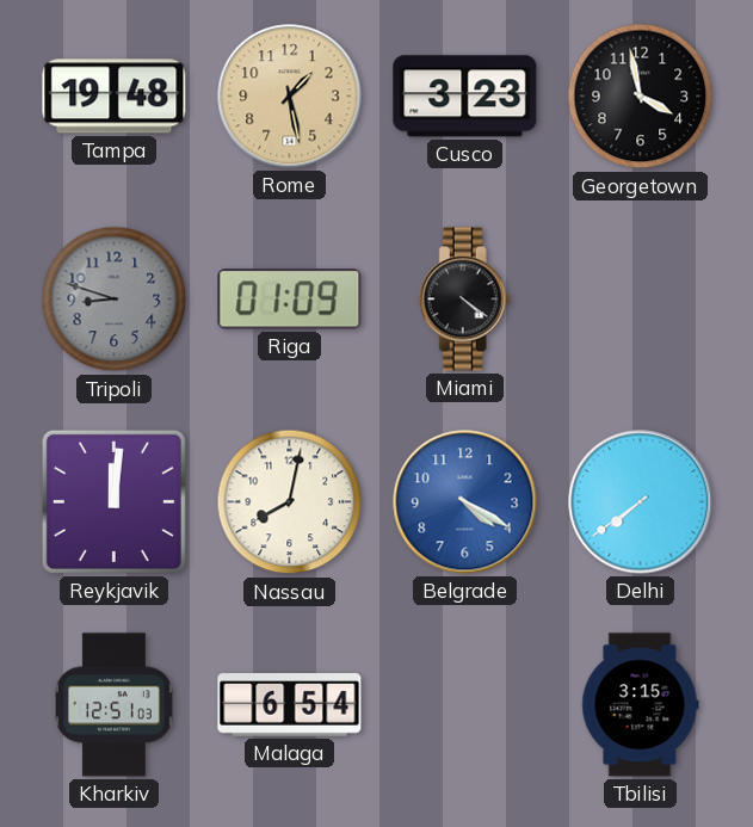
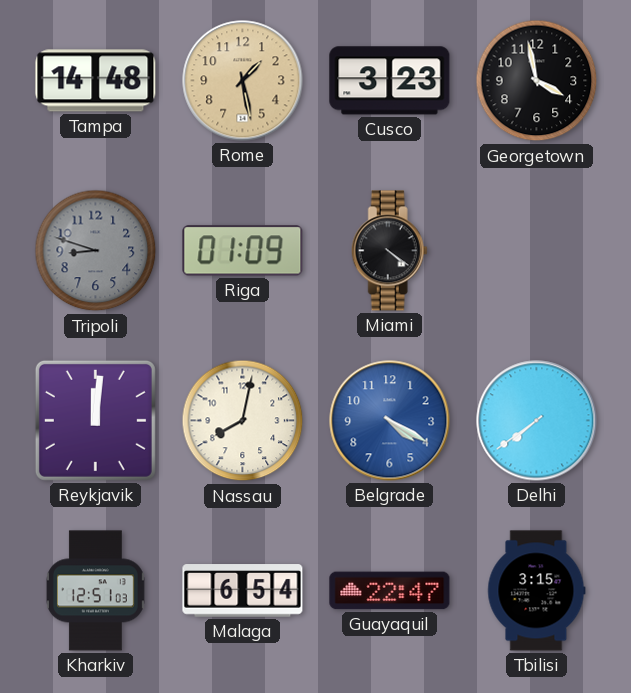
Tampa: 19:48 -> 14:48 (96, 81)
Guayaquil: none -> 22:47 (390, 591)
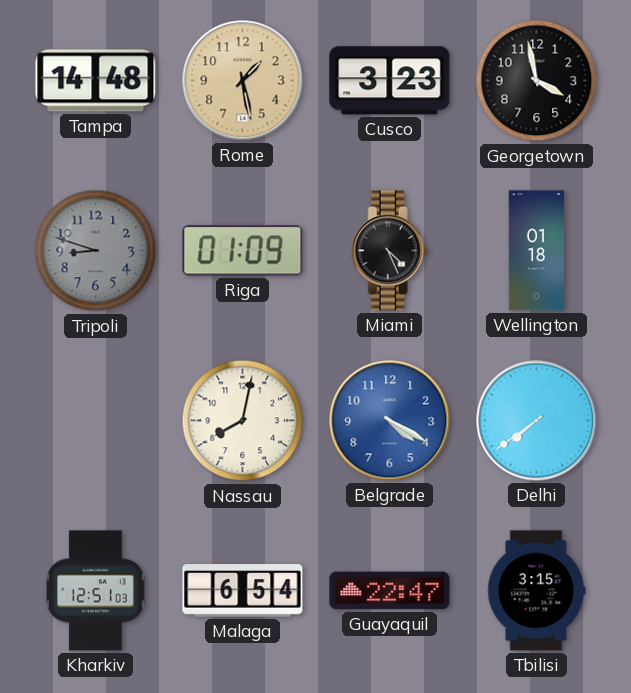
Miami: 4:21 -> 4:26 (389, 251)
Wellington: none -> 01:18 (537, 251)
Reykjavik: 12:01 -> none (95, 420)
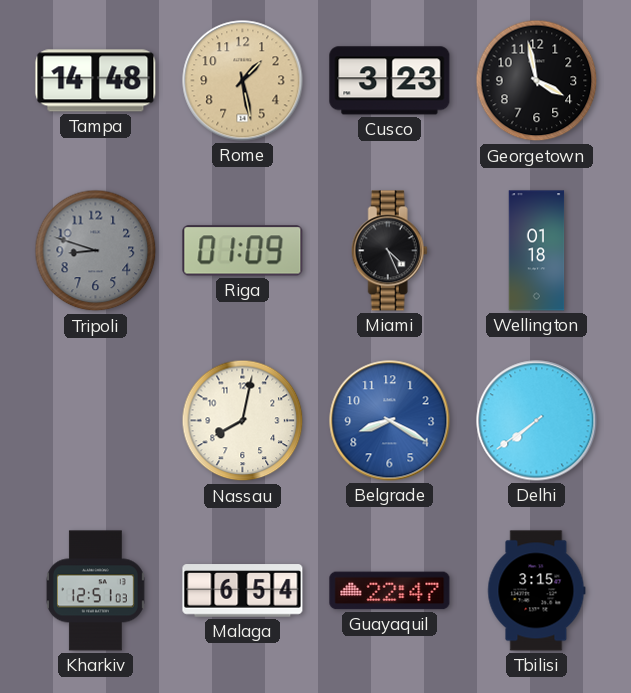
Belgrade: 4:20 -> 8:20 (390, 421)
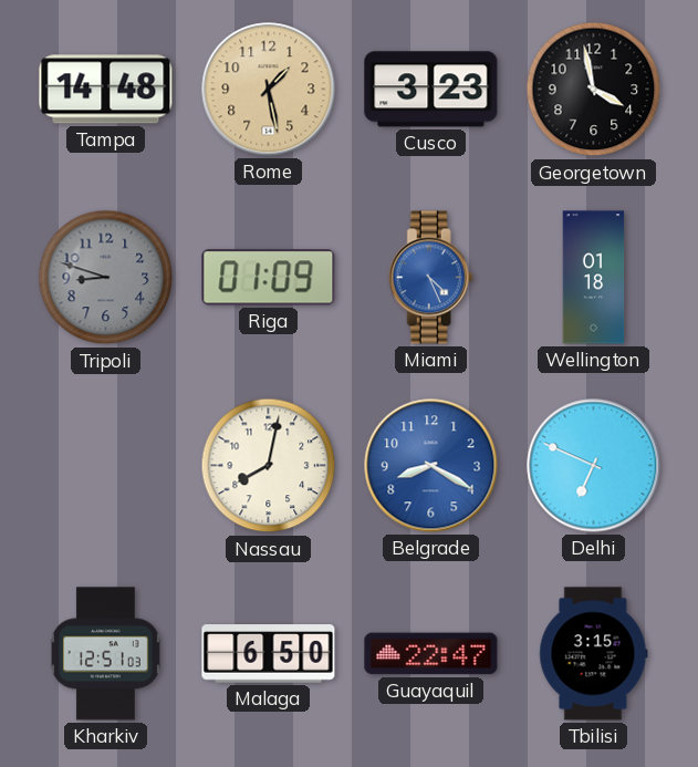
Miami dial: black -> blue (430, 278)
Delhi: 7:39 -> 6:49 (594, 466)
Malaga: 6:54 -> 6:50 (269, 654)
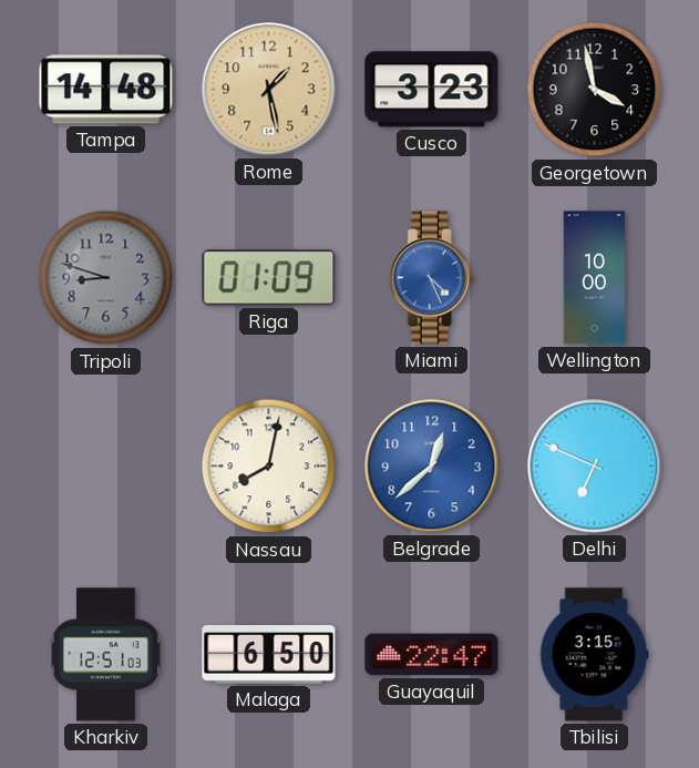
Wellington: 01:18 -> 10:00 (595, 278)
Belgrade: 8:20 -> 12:38 (432, 467)
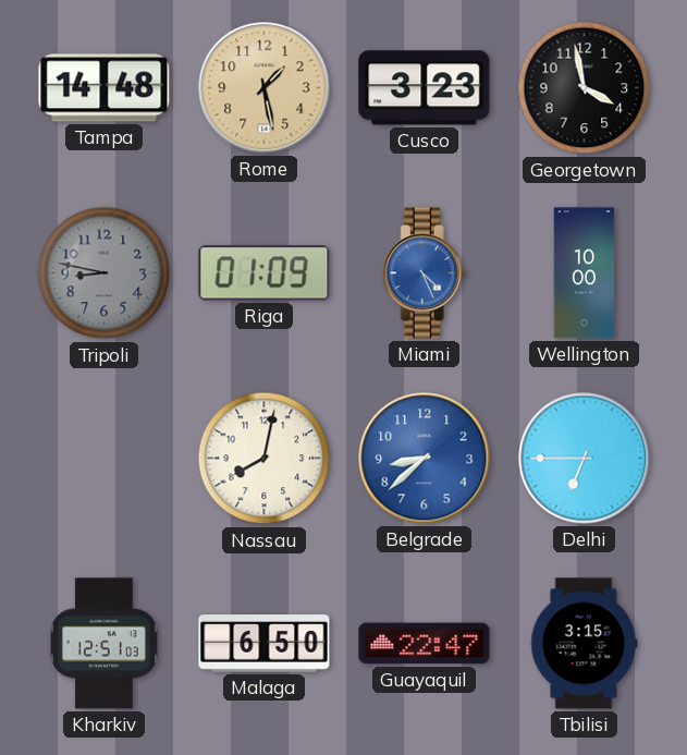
Tripoli: 8:48 -> 8:47 (105, 273)
Belgrade: 12:38 -> 8:38 (425, 459)
Delhi: 6:49 -> 6:45 (585, 459)
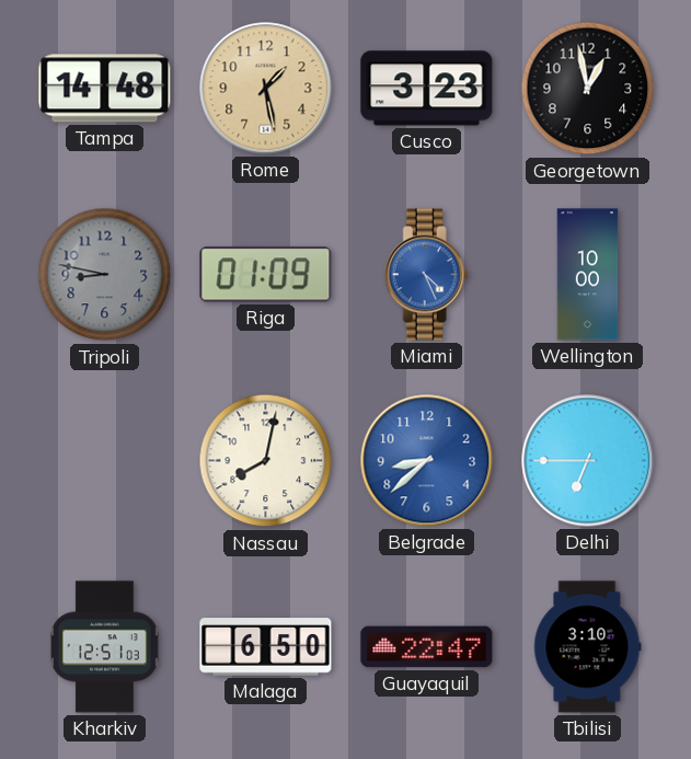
Georgetown: 3:58 -> 12:58 (588, 89)
Tbilisi: 3:15 -> 3:10 (588, 647)
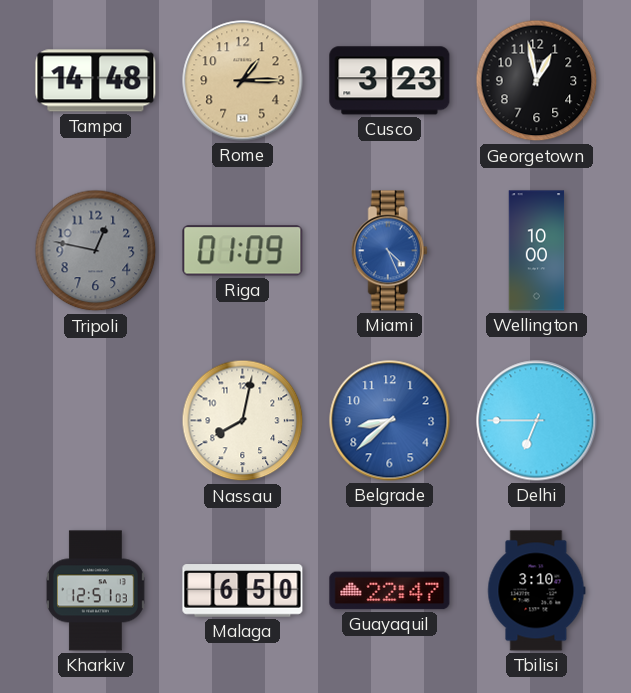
Rome: 1:28 -> 1:15 (243, 81)
Tripoli: 8:47 -> 12:47 (96, 251)
